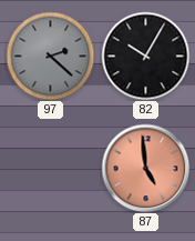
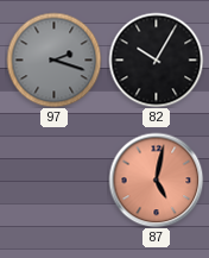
97: 2:22 -> 2:18 (53, 59)
87: 4:59 -> 5:02 (156, 180)
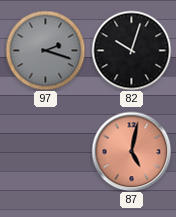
82: 10:05 -> 10:03 (131, 50)
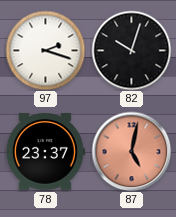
97 dial: grey -> white (45, 50)
78: none -> 23:37 (46, 152)
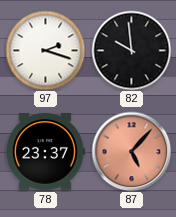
82: 10:03 -> 9:59 (131, 50)
87: 5:02 -> 5:07 (131, 151)
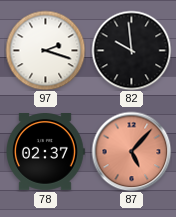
78: 23:37 -> 02:37 (46, 152)
